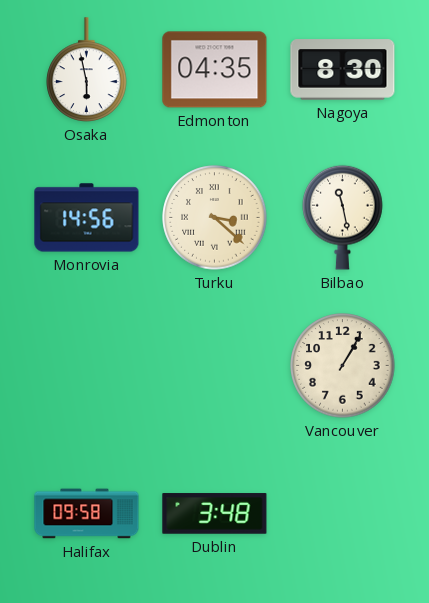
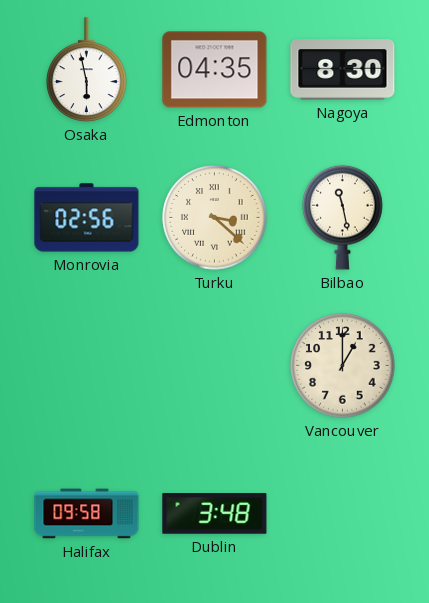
Monrovia: 14:56 -> 02:56 (87, 218)
Vancouver: 1:05 -> 1:00 (343, 366)
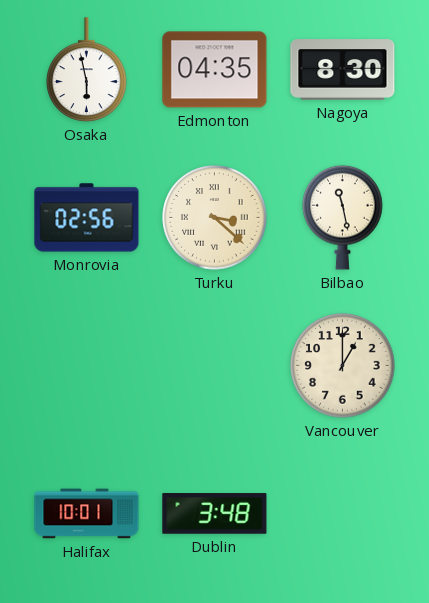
Halifax: 09:58 -> 10:01 (87, 514)
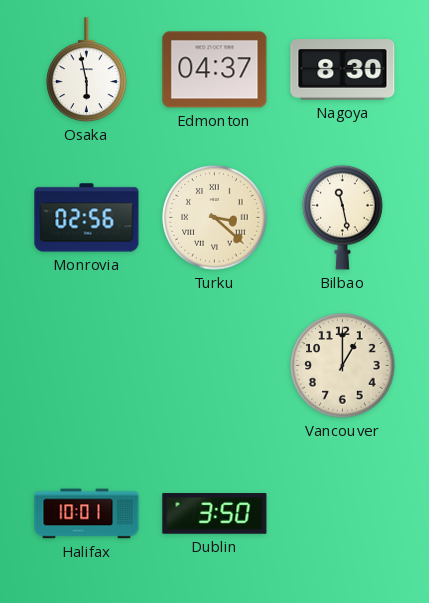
Edmonton: 04:35 -> 04:37 (215, 70)
Dublin: 3:48 -> 3:50 (215, 514)
